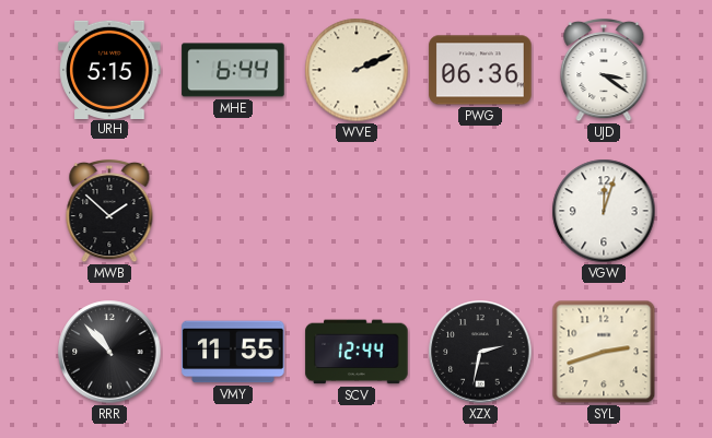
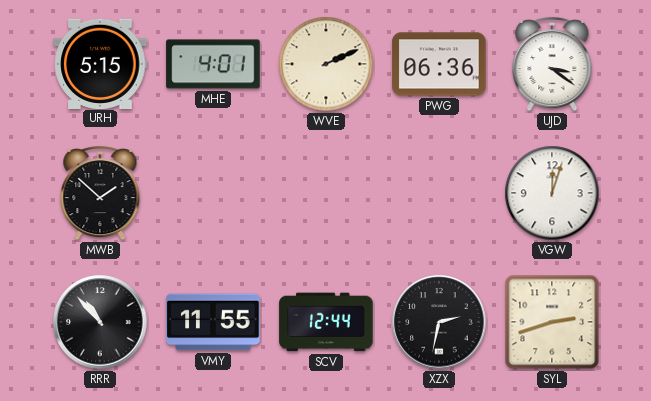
MHE: 6:44 -> 4:01 (213, 64)
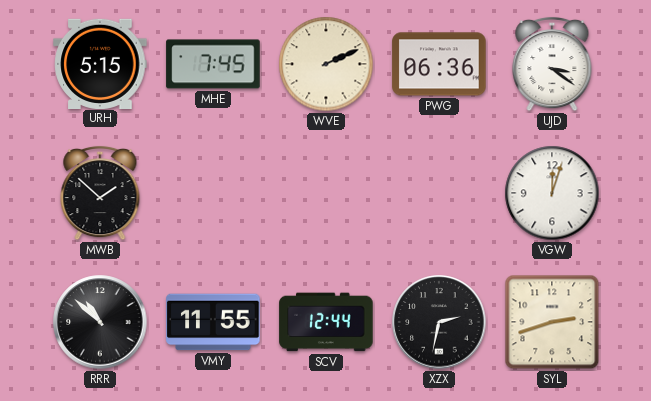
MHE: 4:01 -> 7:45 (213, 64)
RRR: 10:53 -> 10:52 (100, 322)
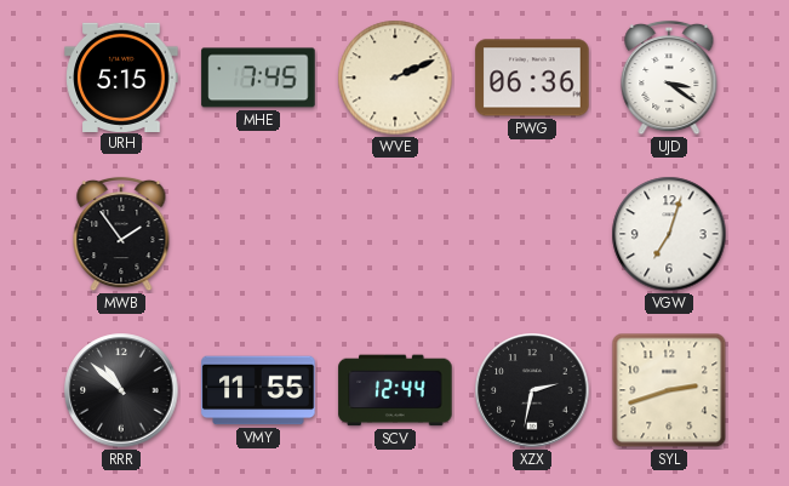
MWB: 1:52 -> 1:54 (121, 234)
VGW: 12:03 -> 7:03 (669, 234)
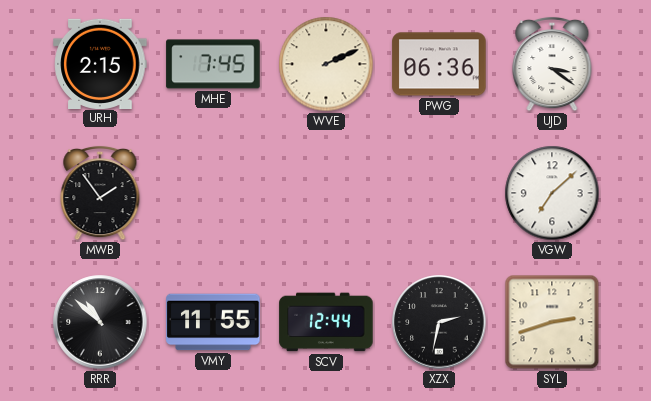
URH: 5:15 -> 2:15 (100, 63)
VGW: 7:03 -> 7:08 (552, 193)
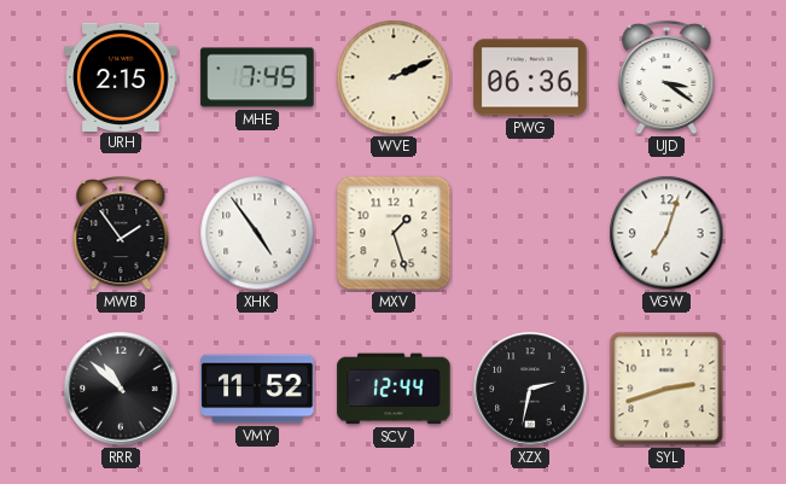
XHK: none -> 4:54 (257, 233)
MXV: none -> 1:27 (394, 233)
VGW: 7:08 -> 7:03 (666, 233)
VMY: 11:55 -> 11:52 (257, 389)
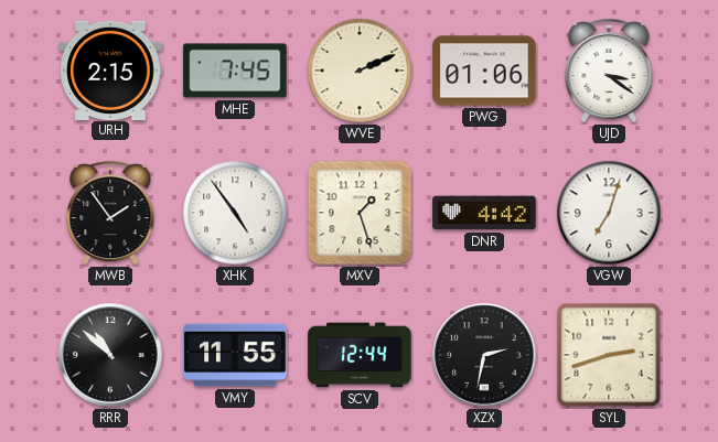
PWG: 06:36 -> 01:06 (484, 71)
DNR: none -> 4:42 (484, 213)
VMY: 11:52 -> 11:55 (235, 355)
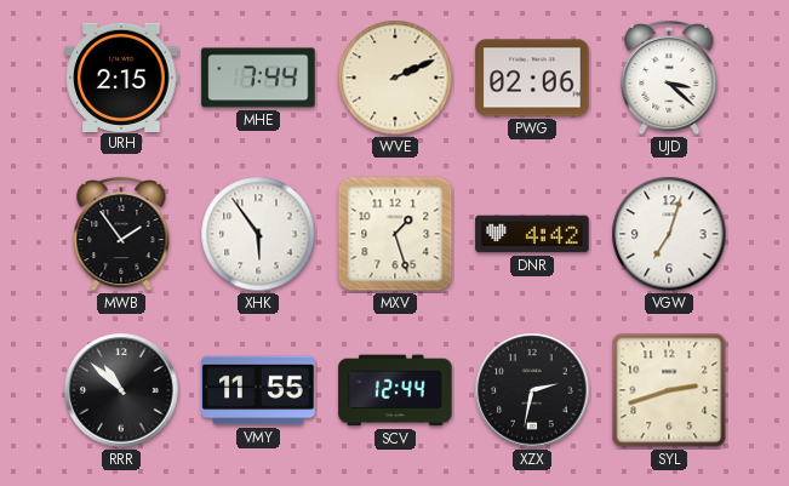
MHE: 7:45 -> 7:44 (258, 78)
PWG: 01:06 -> 02:06 (532, 78)
UJD: 3:21 -> 3:22 (669, 78)
XHK: 4:54 -> 5:54 (258, 234)
